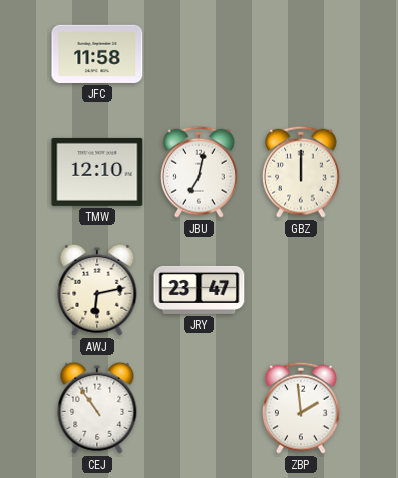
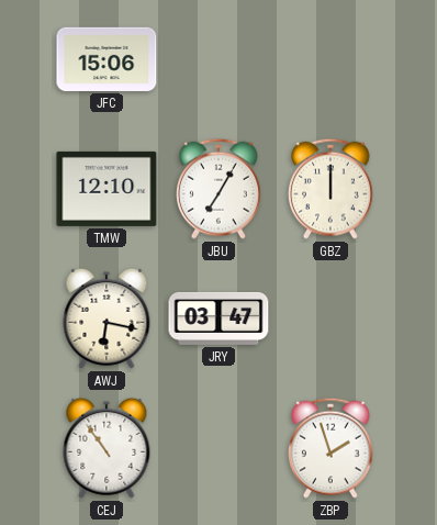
JFC: 11:58 -> 15:06 (107, 59)
JBU: 7:02 -> 7:05 (220, 189)
AWJ: 6:13 -> 6:17 (107, 319)
JRY: 23:47 -> 03:47 (218, 319)
ZBP: 1:59 -> 1:57 (332, 448)
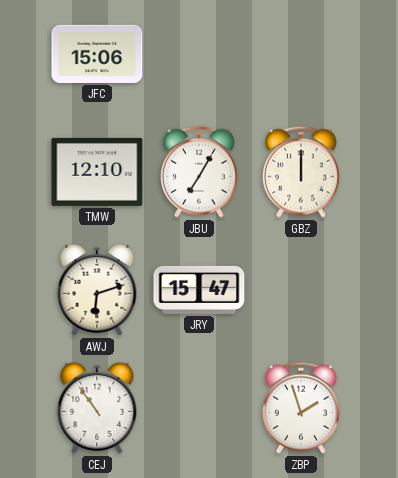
AWJ: 6:17 -> 6:12 (97, 290)
JRY: 03:47 -> 15:47 (199, 290)
